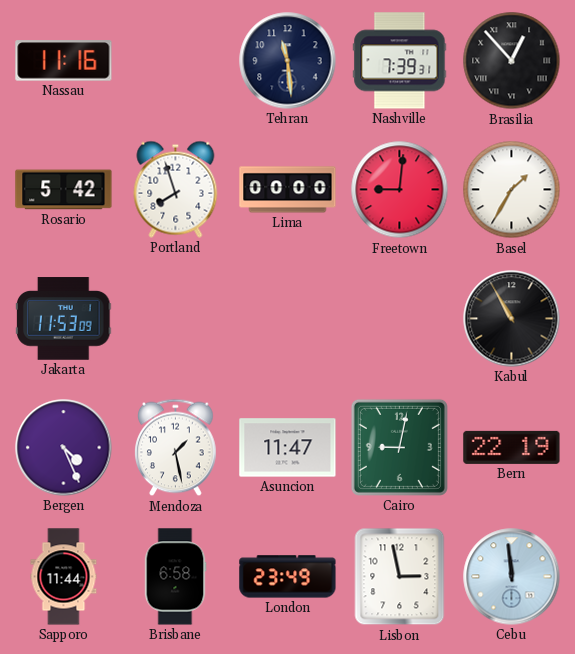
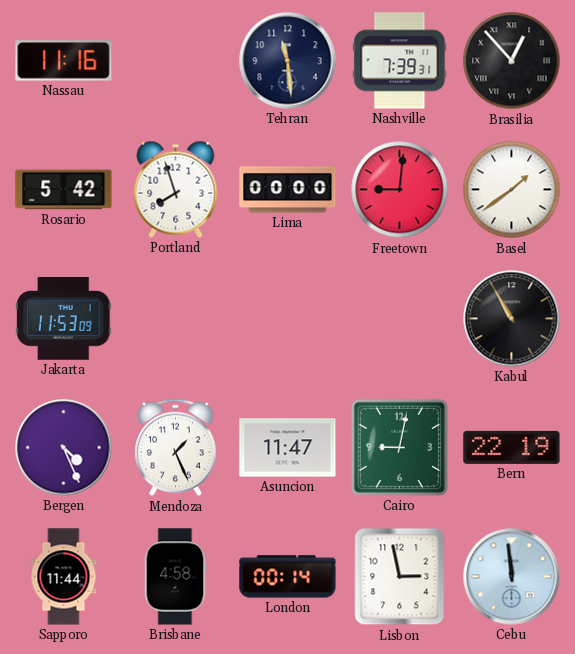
Basel: 1:35 -> 1:39 (512, 190)
Mendoza: 1:28 -> 1:26 (176, 448)
Brisbane: 6:58 -> 4:58 (175, 577)
London: 23:49 -> 00:14 (288, 577)
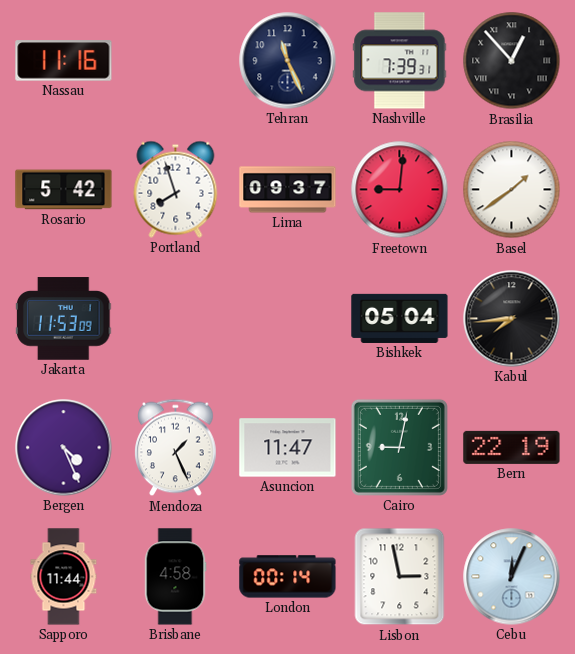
Tehran: 11:29 -> 11:26 (288, 61)
Lima: 00:00 -> 09:37 (288, 190)
Bishkek: none -> 05:04 (400, 318)
Kabul: 10:55 -> 7:44 (512, 319)
Cebu: 11:59 -> 12:04 (512, 577)
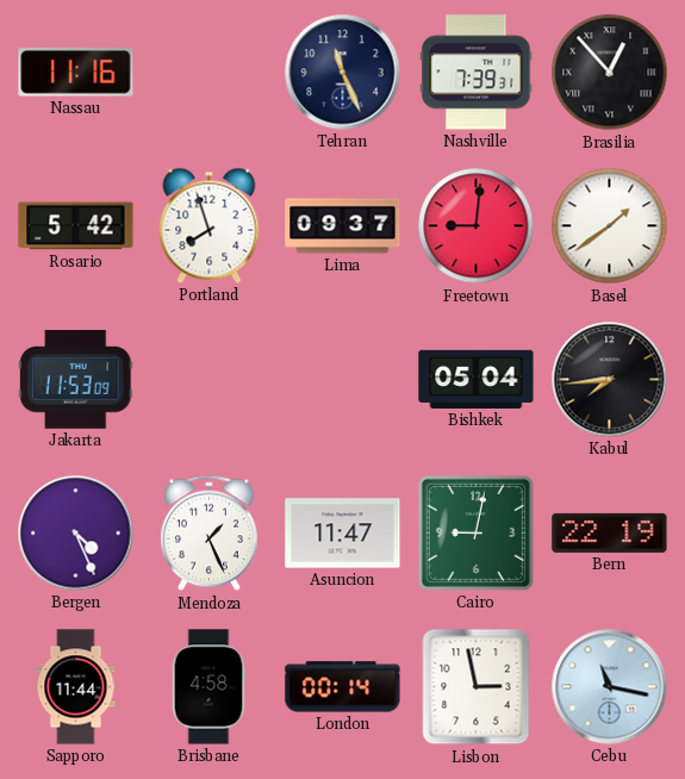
Cebu: 12:04 -> 11:17 (610, 687)
